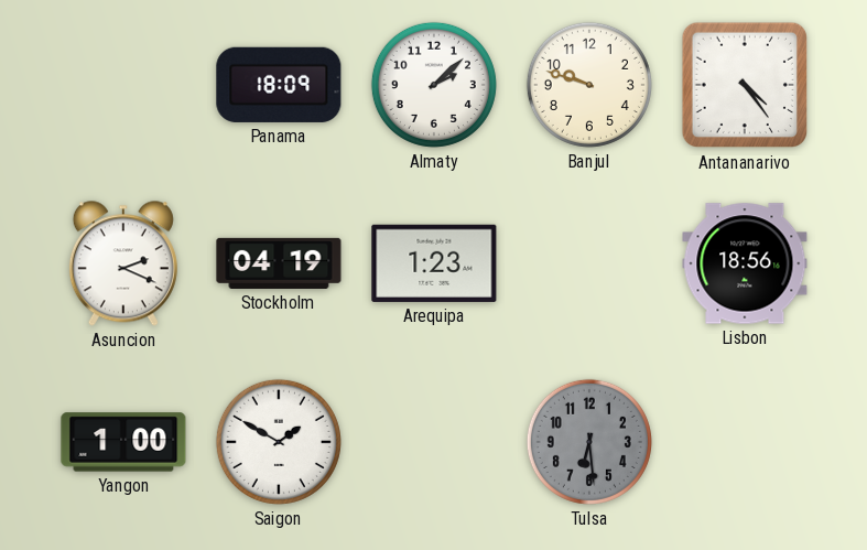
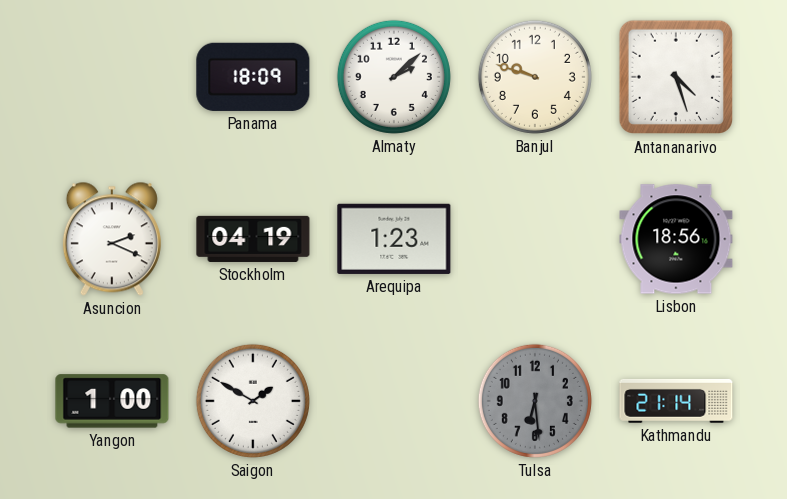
Antananarivo: 4:24 -> 4:27 (676, 77)
Kathmandu: none -> 21:14 (676, 401)
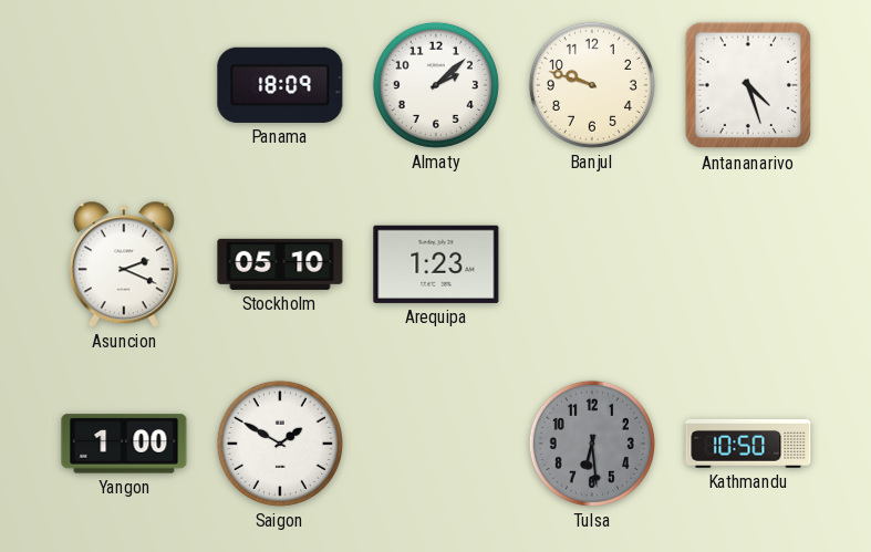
Stockholm: 04:19 -> 05:10 (280, 264)
Lisbon: 18:56 -> none (676, 239)
Kathmandu: 21:14 -> 10:50 (748, 444)
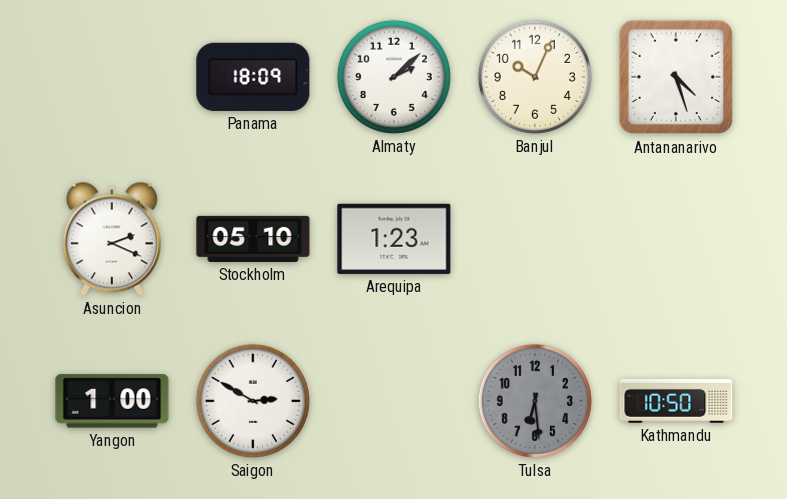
Banjul: 9:48 -> 10:04 (535, 77)
Saigon: 1:50 -> 2:50 (253, 401)
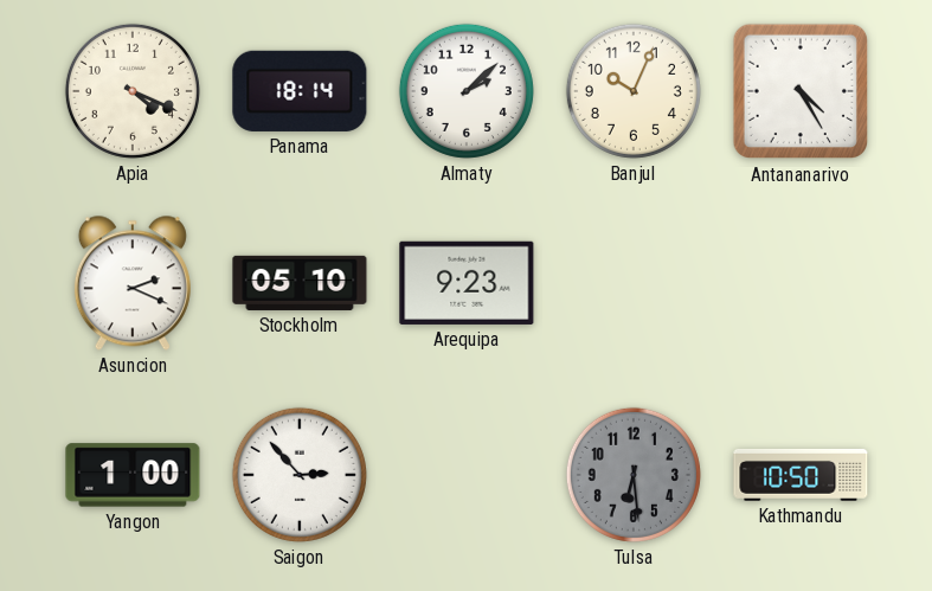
Apia: none -> 4:19 (133, 91)
Panama: 18:09 -> 18:14 (300, 91)
Antananarivo: 4:27 -> 4:25 (801, 91)
Arequipa: 1:23 -> 9:23 (467, 283)
Saigon: 2:50 -> 2:53 (300, 475)
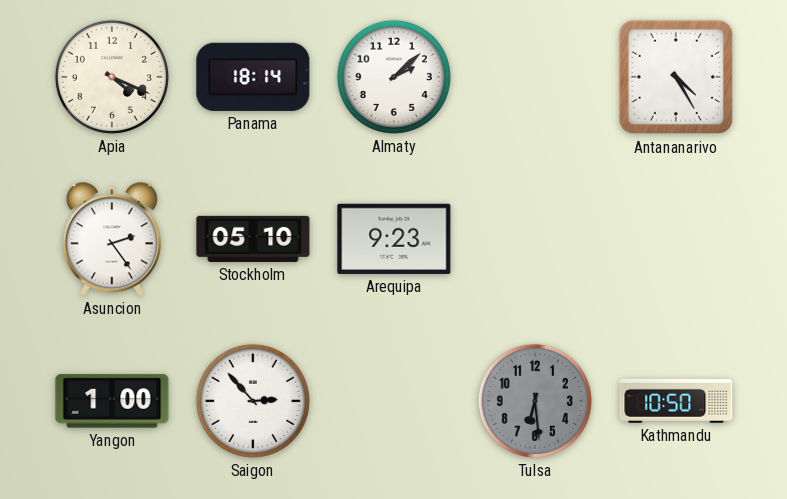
Banjul: 10:04 -> none (634, 91)
Asuncion: 2:19 -> 2:24 (112, 239)
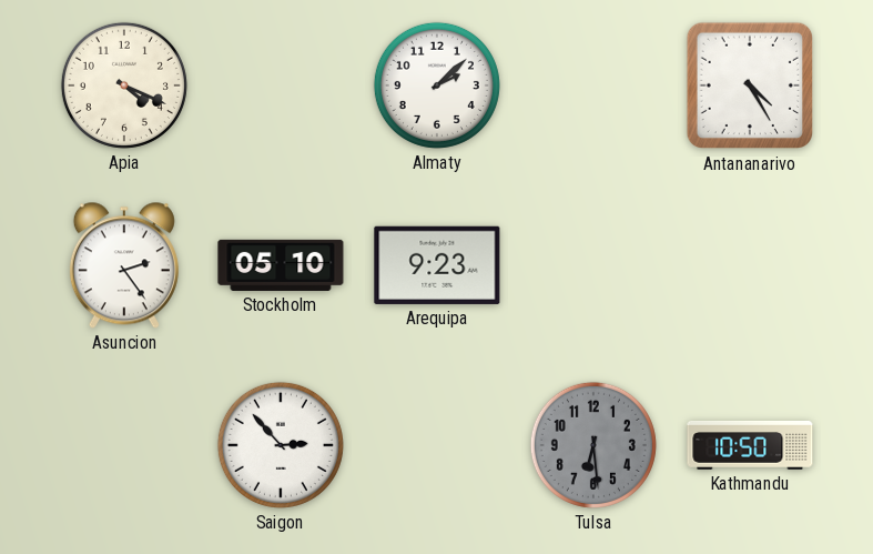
Panama: 18:14 -> none (253, 77)
Yangon: 1:00 -> none (112, 401)
